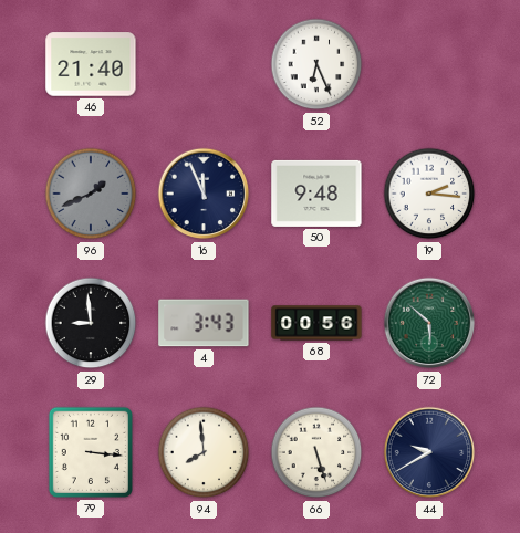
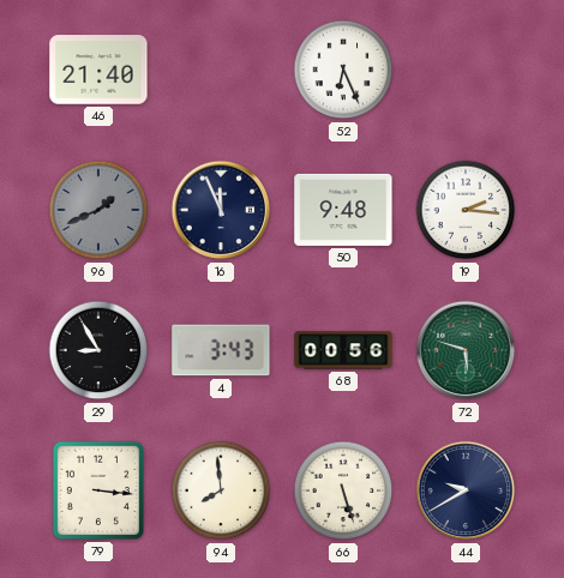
29: 8:59 -> 8:55 (98, 350)
72: 5:52 -> 5:48 (466, 350)
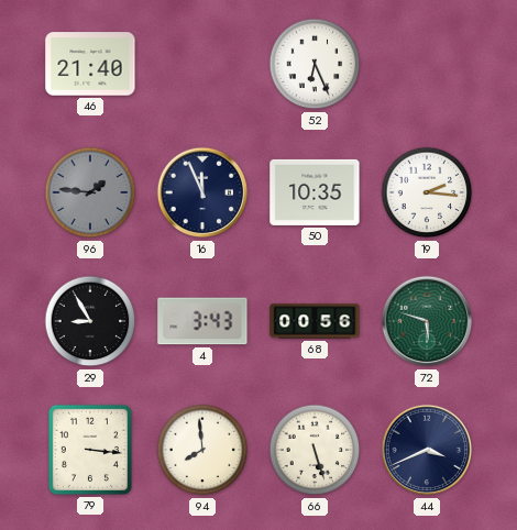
96: 1:41 -> 1:46 (90, 192)
50: 9:48 -> 10:35 (315, 192)
44: 9:40 -> 3:41 (427, 450)
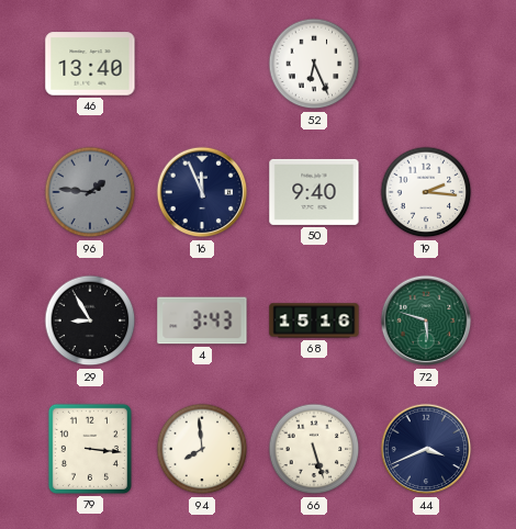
46: 21:40 -> 13:40 (90, 64)
50: 10:35 -> 9:40 (314, 192)
68: 00:56 -> 15:16 (314, 320)
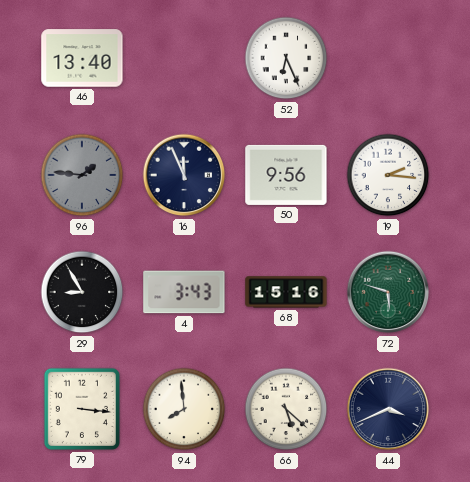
50: 9:40 -> 9:56 (286, 175)
66: 5:27 -> 5:22 (286, 409)
